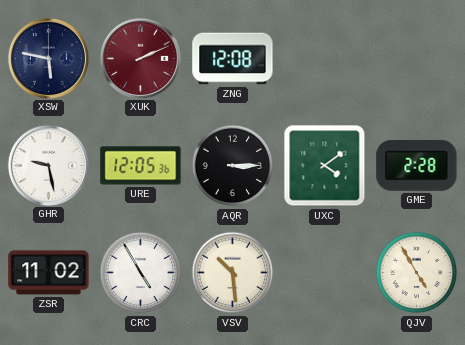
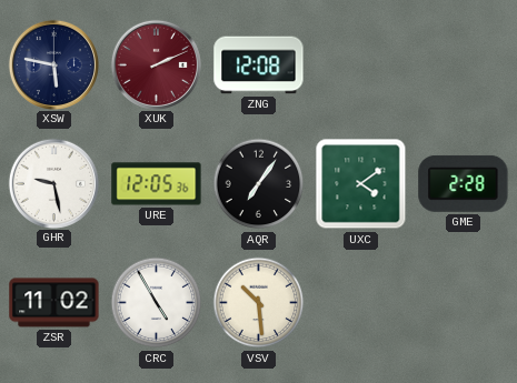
AQR: 3:15 -> 7:06 (259, 184)
QJV: 4:55 -> none (417, 273)
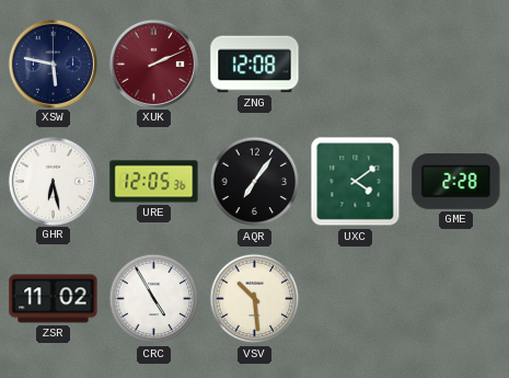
GHR: 9:28 -> 6:28 (53, 181)
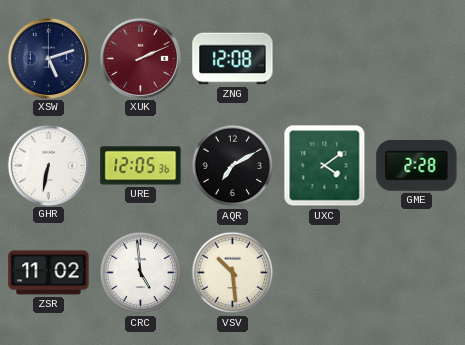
XSW: 5:47 -> 5:12 (48, 58)
GHR: 6:28 -> 6:32 (48, 165)
AQR: 7:06 -> 7:10 (233, 166)
CRC: 4:55 -> 4:59 (141, 273)
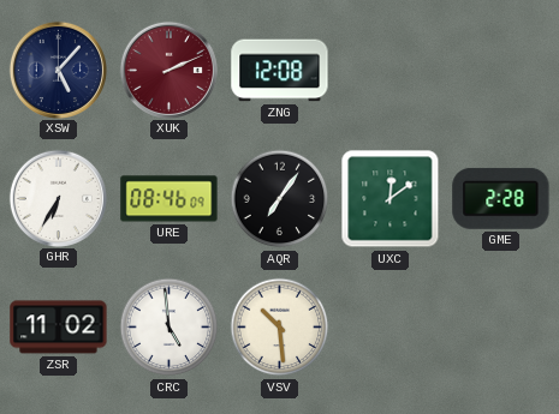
XSW: 5:12 -> 5:07 (58, 70)
GHR: 6:32 -> 6:35 (58, 198)
URE: 12:05 -> 08:46 (170, 199)
AQR: 7:10 -> 7:06 (280, 199)
UXC: 4:09 -> 12:09 (391, 199)
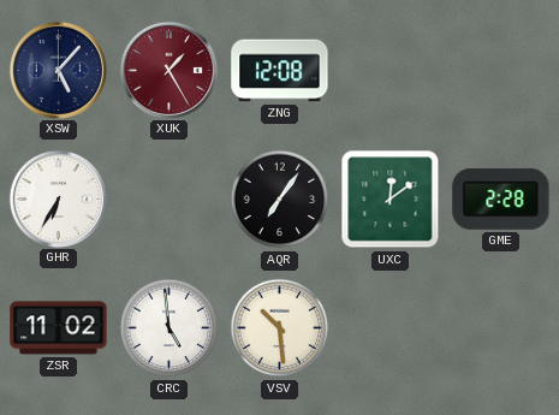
XUK: 2:11 -> 1:25 (168, 70)
URE: 08:46 -> none (170, 199)
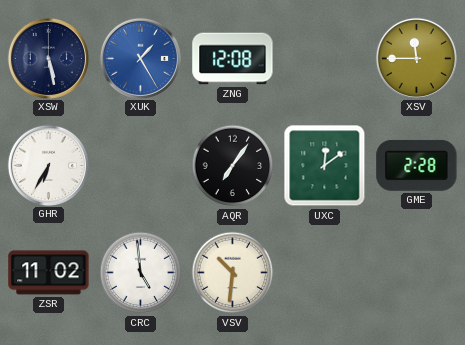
XSW: 5:07 -> 5:28 (48, 58)
XUK dial: burgundy -> blue (140, 58)
XSV: none -> 11:45 (416, 58)
VSV: 10:29 -> 10:31 (233, 273)
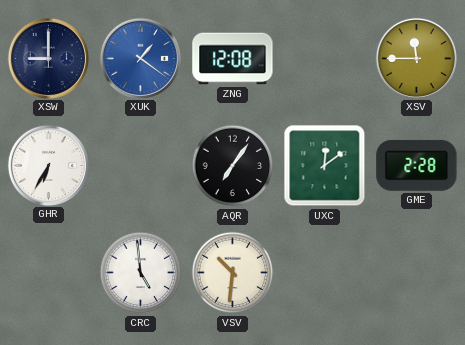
XSW: 5:28 -> 9:00 (48, 58)
XUK: 1:25 -> 1:21 (140, 58)
ZSR: 11:02 -> none (49, 273)
